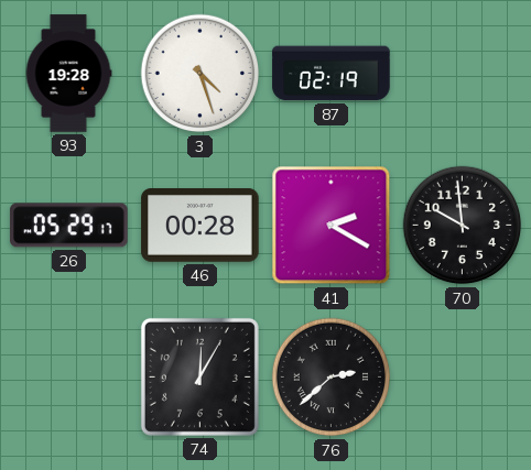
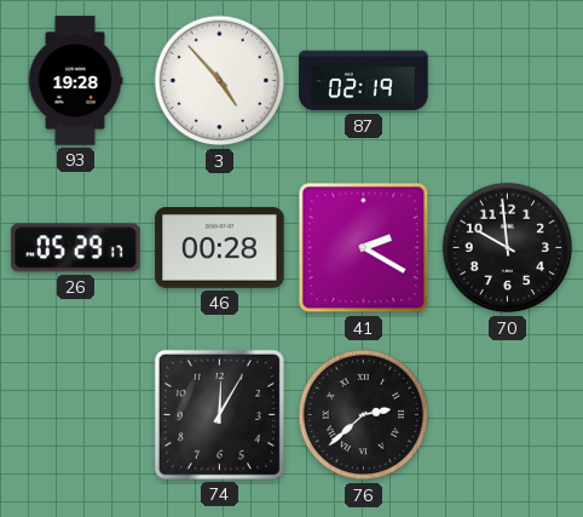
3: 4:27 -> 4:53 (220, 81)
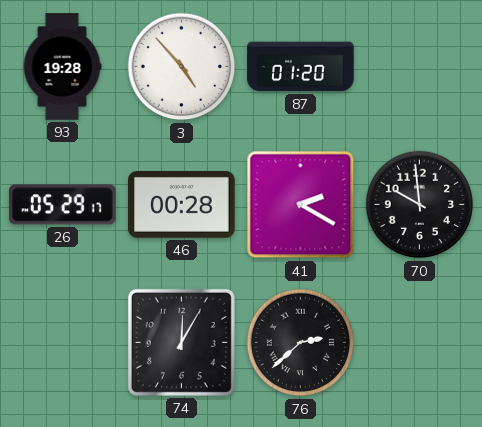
87: 02:19 -> 01:20 (301, 67)
